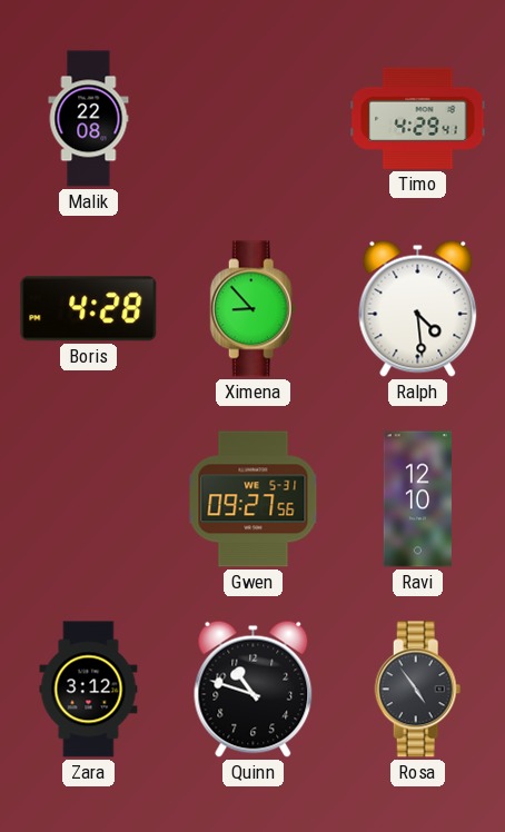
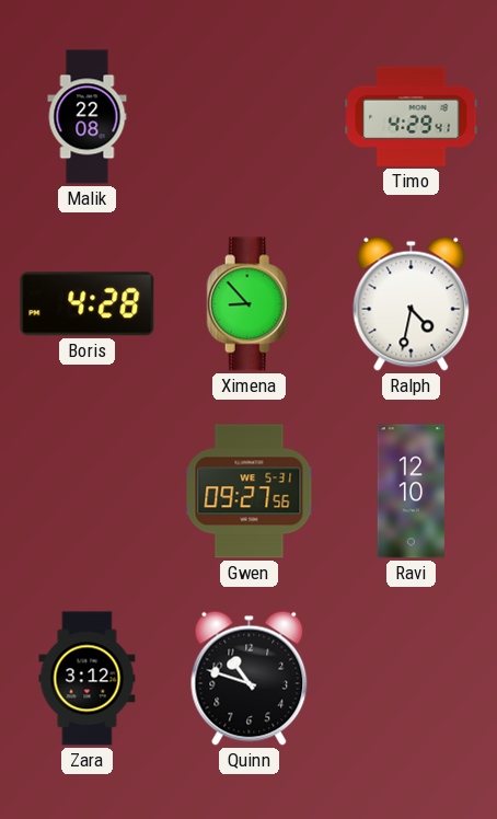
Ralph: 4:29 -> 4:32 (412, 303)
Rosa: 4:54 -> none (418, 690)
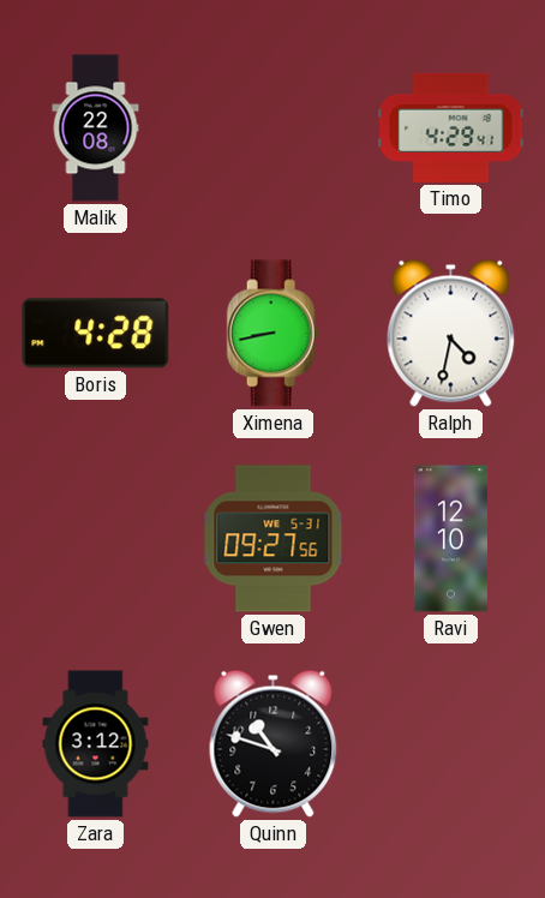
Ximena: 8:53 -> 8:43 (274, 334)
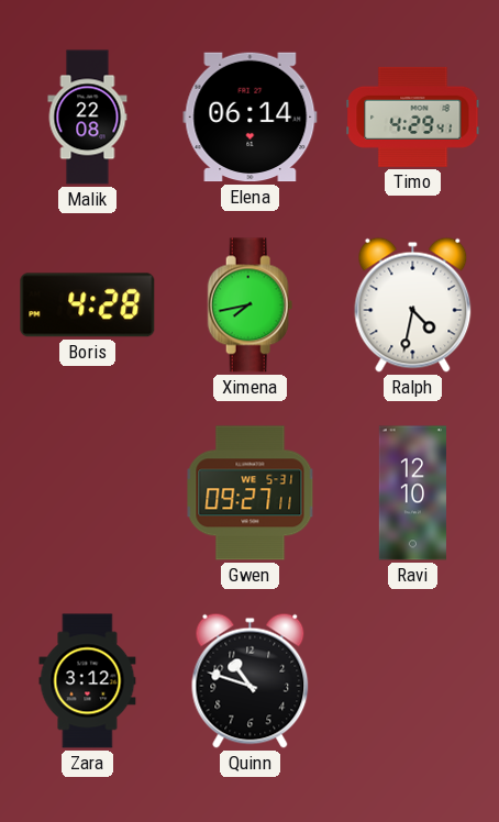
Elena: none -> 06:14 (251, 118)
Ximena: 8:43 -> 7:43 (251, 306)
Gwen: 09:27:56 -> 09:27:11 (251, 493)
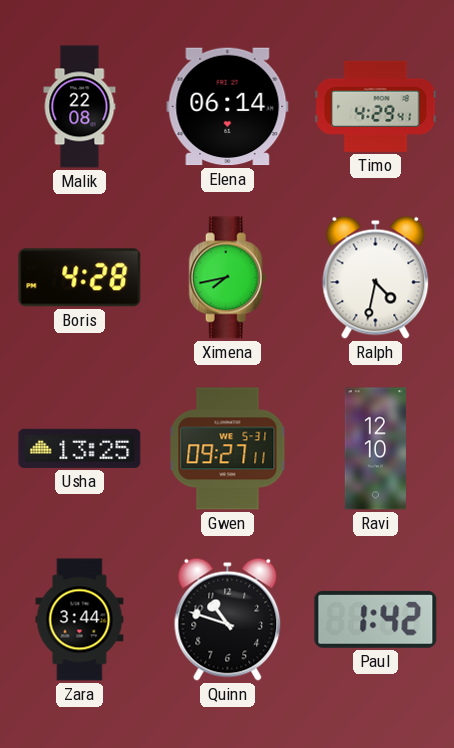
Usha: none -> 13:25 (80, 448)
Zara: 3:12 -> 3:44 (80, 620)
Paul: none -> 1:42 (376, 619)
